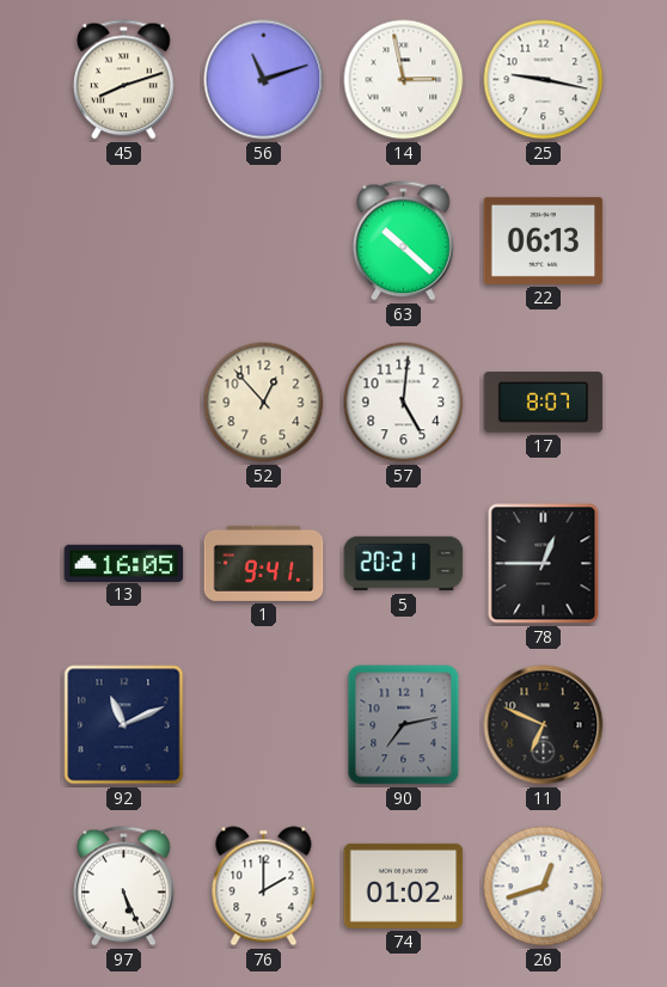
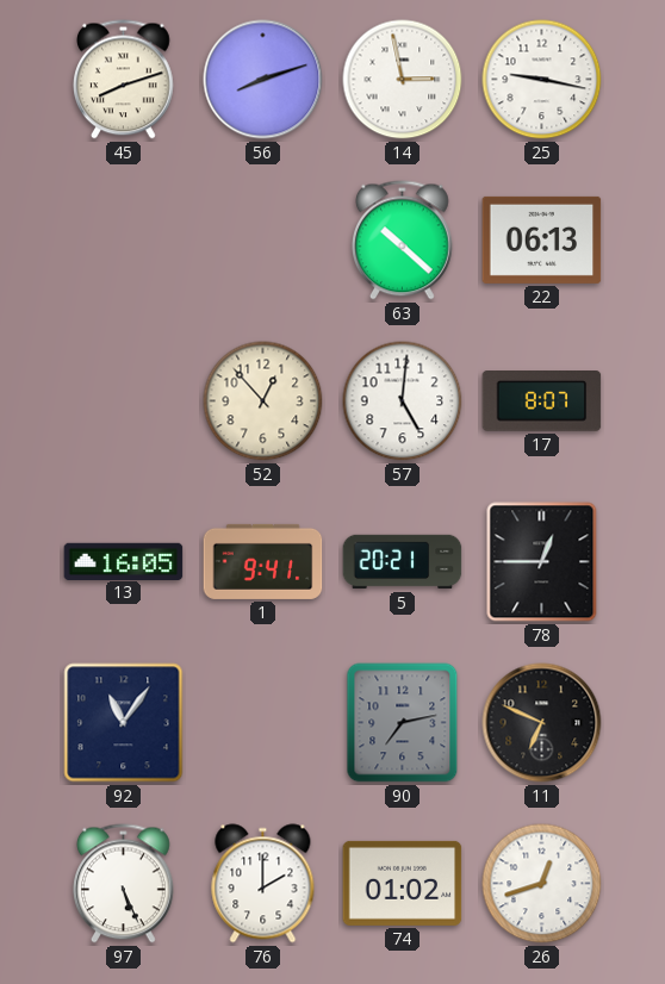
56: 11:12 -> 8:12 (263, 80)
92: 11:11 -> 11:06 (124, 723)
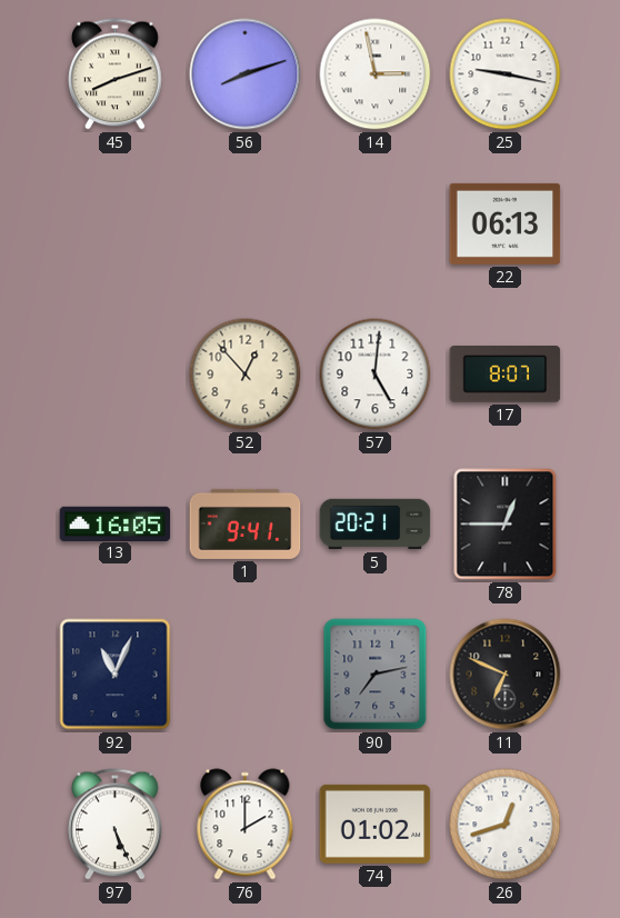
63: 10:22 -> none (403, 241)
92: 11:06 -> 11:04 (116, 675)
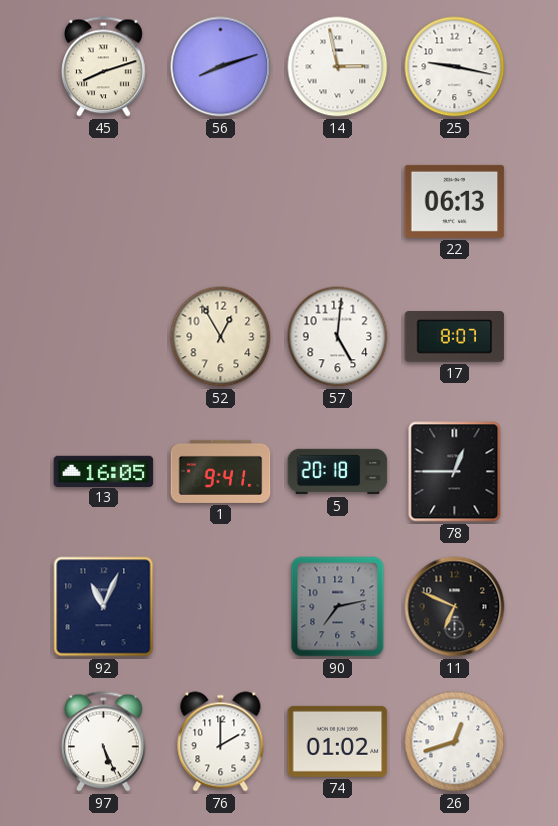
52: 12:53 -> 12:55 (221, 337)
5: 20:21 -> 20:18 (338, 472)
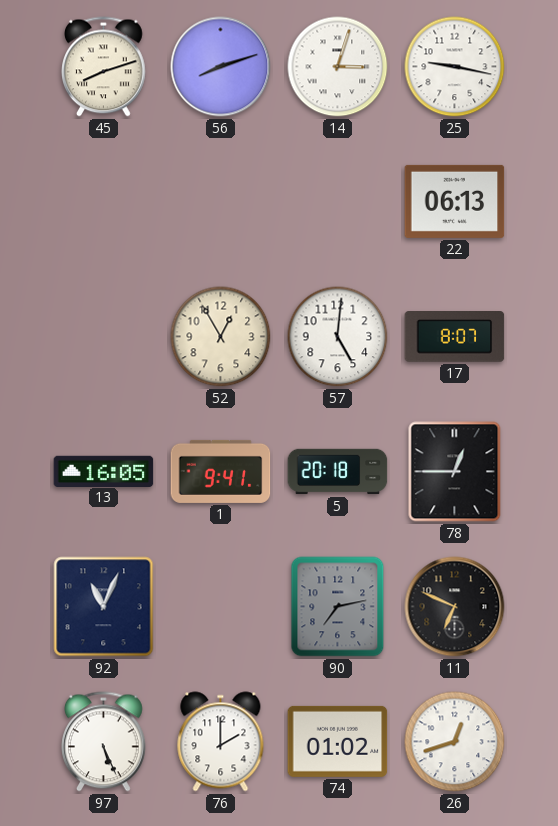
14: 2:58 -> 3:03 (338, 67)
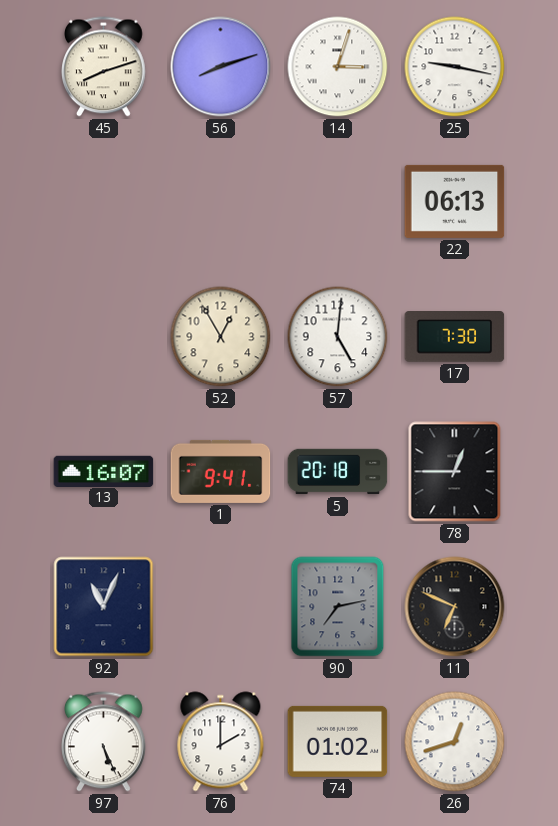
17: 8:07 -> 7:30 (455, 337)
13: 16:05 -> 16:07 (104, 471)
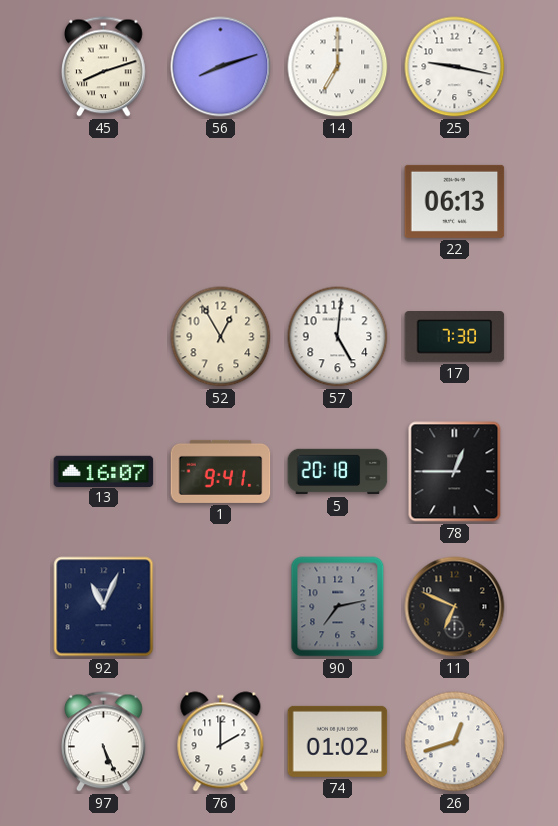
14: 3:03 -> 7:00 (338, 67)
